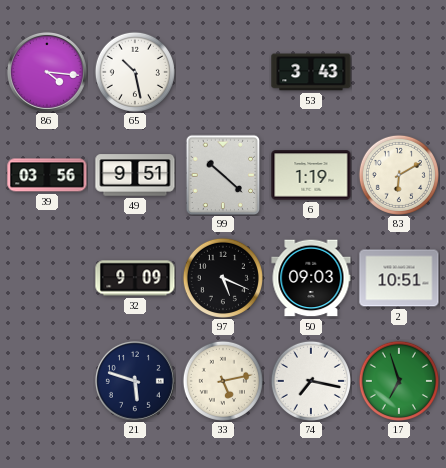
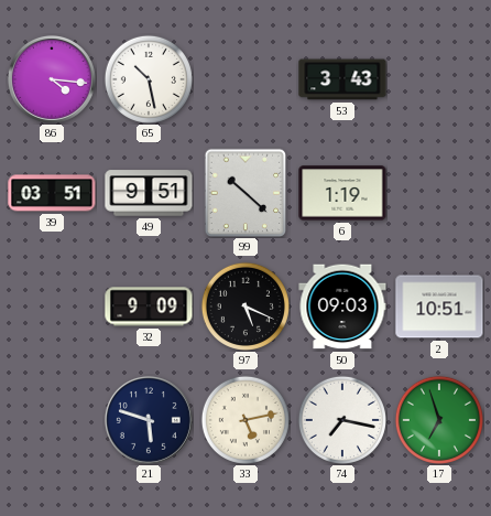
39: 03:56 -> 03:51 (52, 193)
83: 6:10 -> none (399, 175)
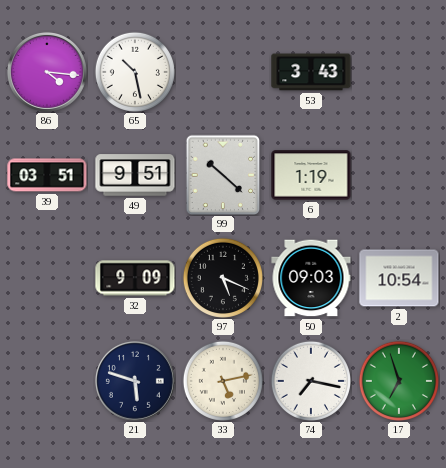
2: 10:51 -> 10:54 (399, 278)
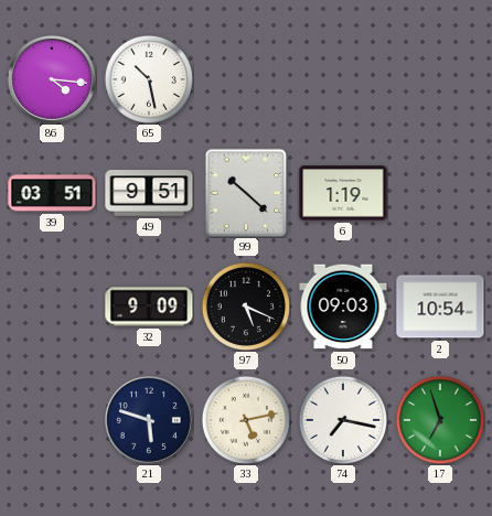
53: 3:43 -> none (311, 72)
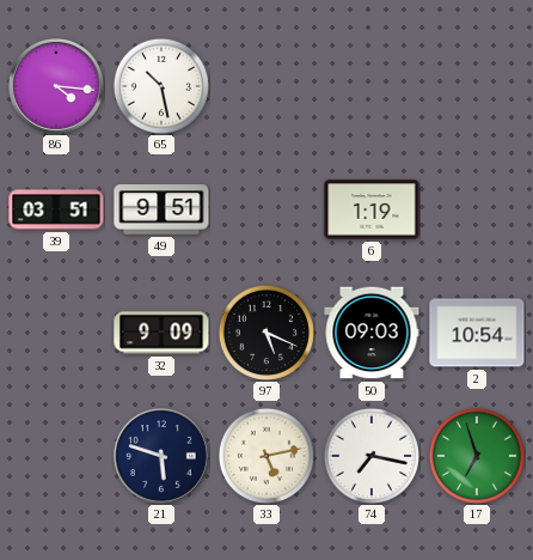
99: 10:22 -> none (246, 193)
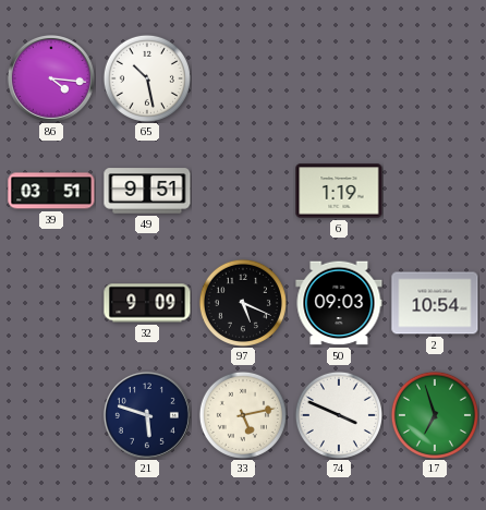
74: 7:17 -> 3:49 (339, 415)
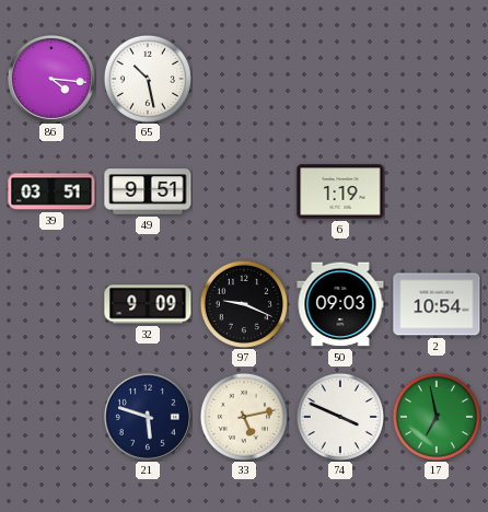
97: 5:19 -> 9:19 (244, 304)
17: 6:57 -> 6:58 (437, 417)
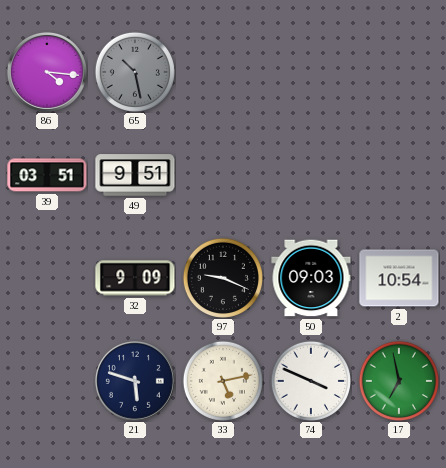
65 dial: white -> grey (135, 72)
6: 1:19 -> none (340, 191)
